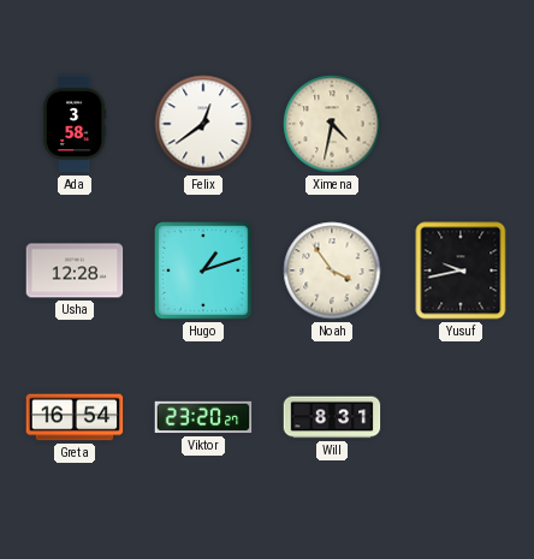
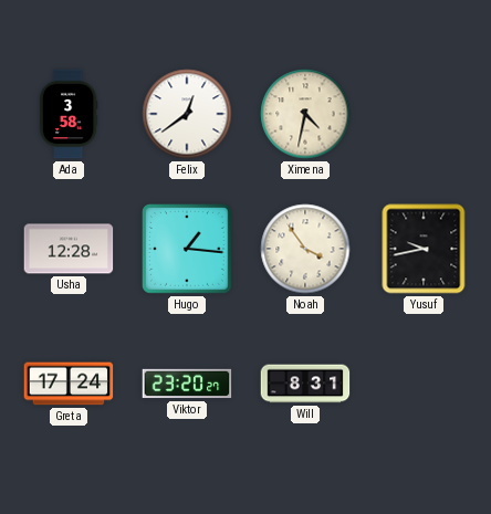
Hugo: 1:12 -> 1:16 (188, 250)
Greta: 16:54 -> 17:24 (69, 384)
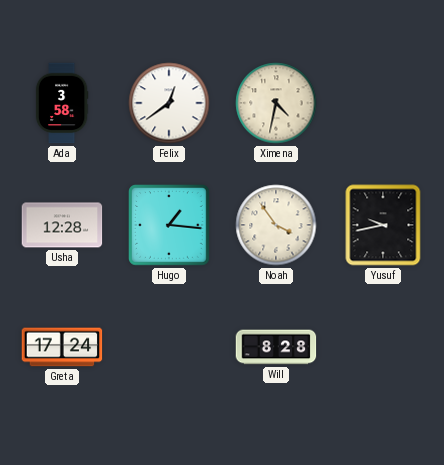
Viktor: 23:20 -> none (187, 384)
Will: 8:31 -> 8:28 (276, 347)
